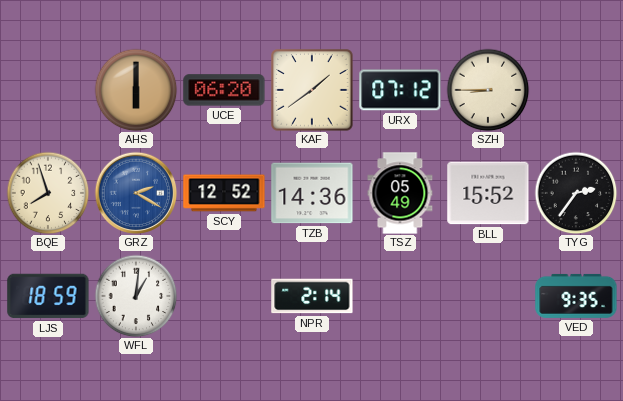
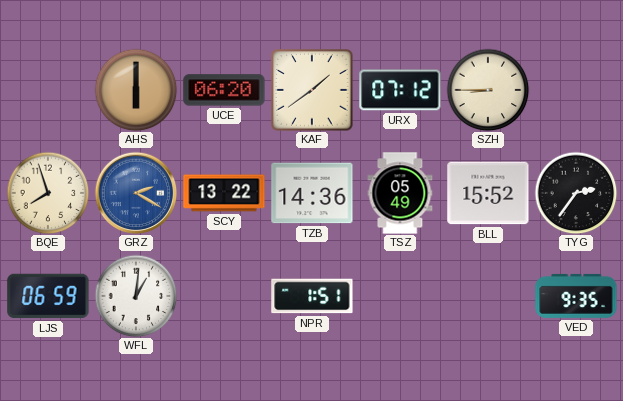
SCY: 12:52 -> 13:22 (224, 193)
LJS: 18:59 -> 06:59 (48, 296)
NPR: 2:14 -> 1:51 (312, 296)
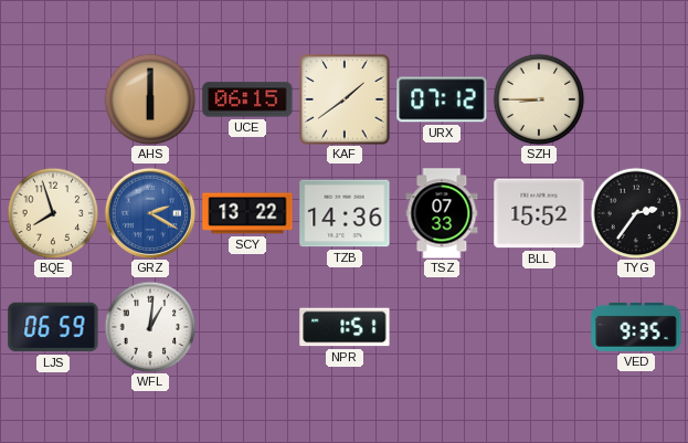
UCE: 06:20 -> 06:15 (247, 99)
TSZ: 05:49 -> 07:33 (442, 213)
